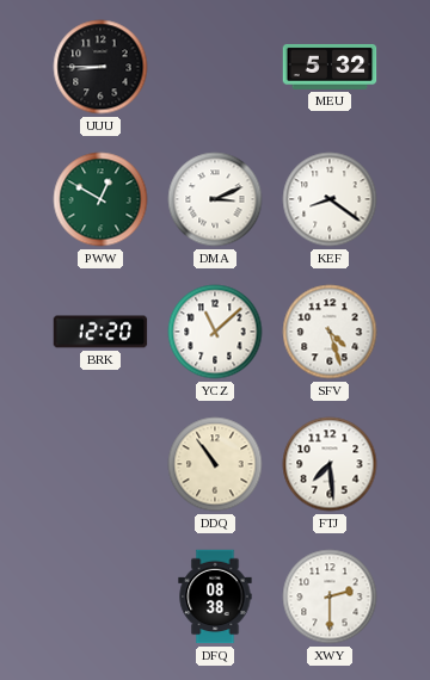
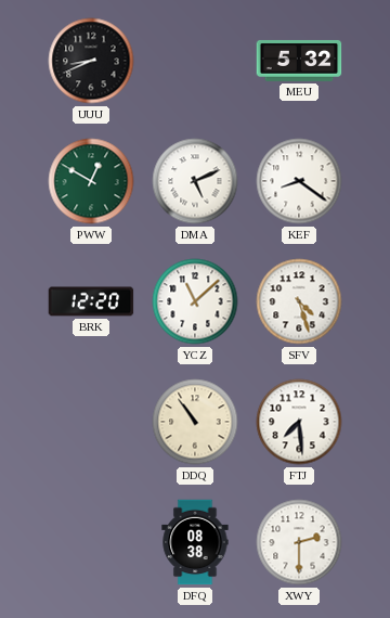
UUU: 8:45 -> 8:41 (91, 61)
DMA: 3:11 -> 5:11 (195, 181)
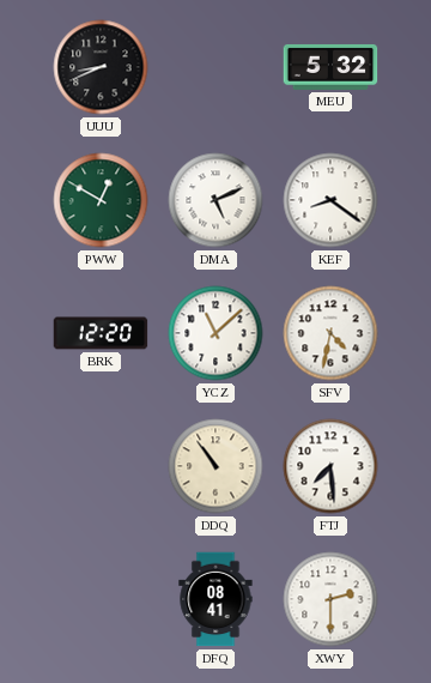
SFV: 4:27 -> 4:32 (330, 333)
DFQ: 08:38 -> 08:41 (215, 599)
